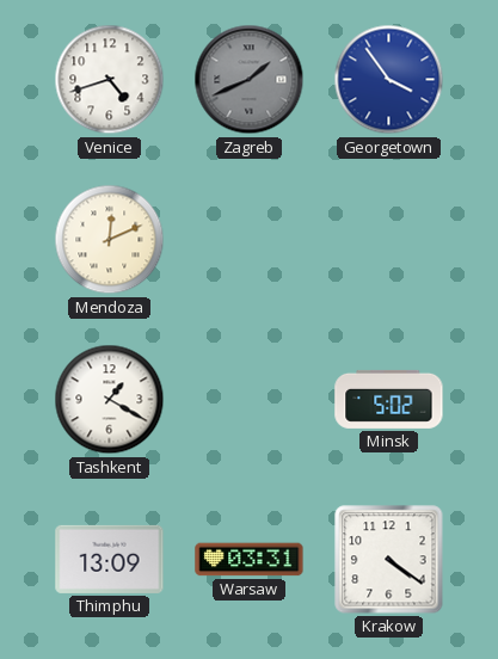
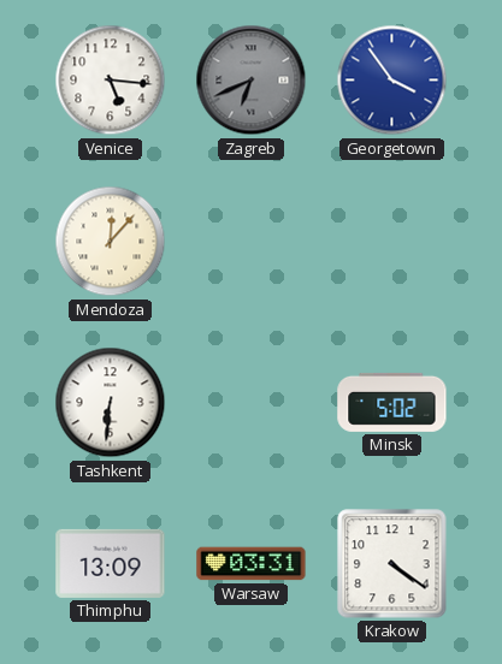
Venice: 4:42 -> 5:16 (111, 81)
Zagreb: 1:41 -> 6:41 (252, 81)
Mendoza: 12:11 -> 12:07 (111, 242)
Tashkent: 1:20 -> 6:31 (111, 403)
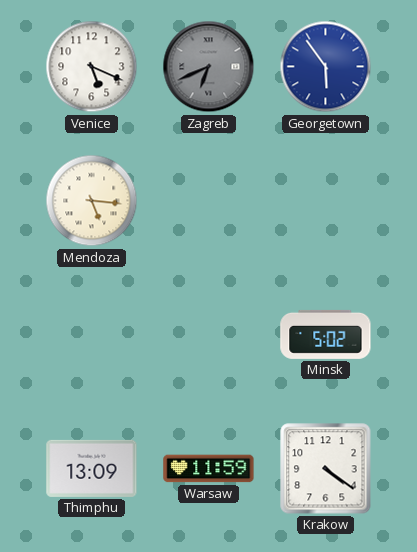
Venice: 5:16 -> 5:19 (92, 67)
Georgetown: 3:54 -> 5:54 (326, 67)
Mendoza: 12:07 -> 5:16 (92, 201)
Tashkent: 6:31 -> none (111, 403)
Warsaw: 03:31 -> 11:59 (209, 469)
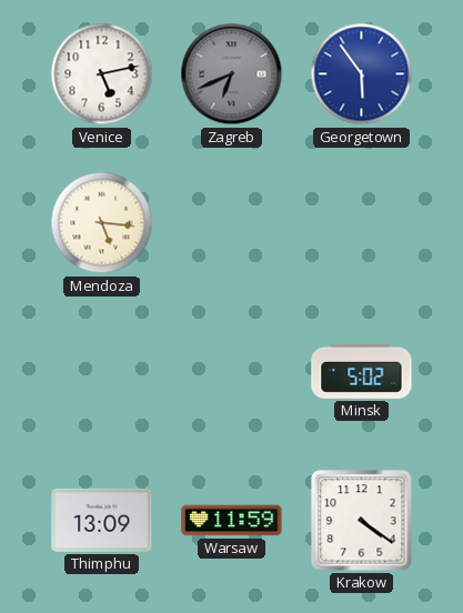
Venice: 5:19 -> 5:13 (102, 74)
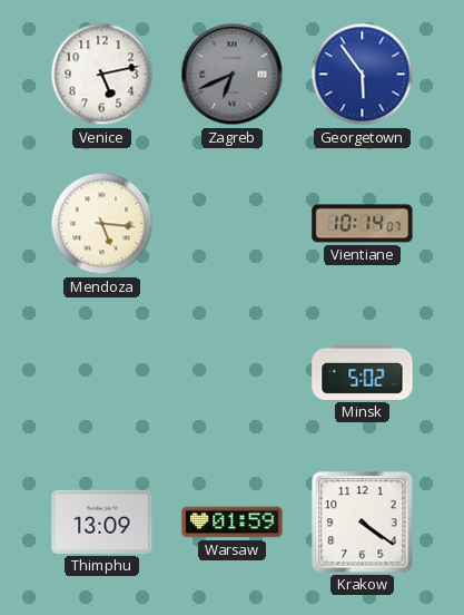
Vientiane: none -> 10:14 (363, 224)
Warsaw: 11:59 -> 01:59 (233, 523)
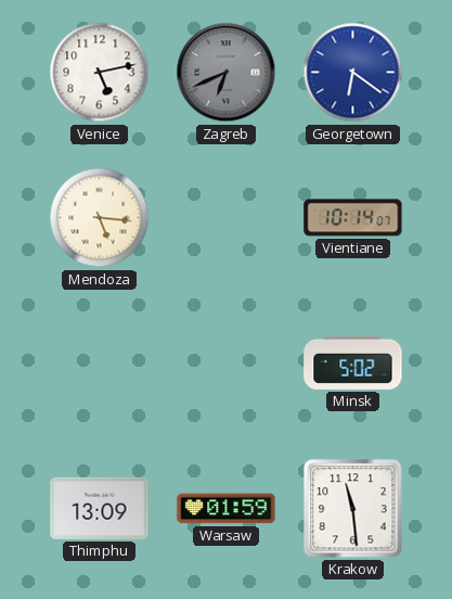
Georgetown: 5:54 -> 6:21 (353, 73)
Krakow: 4:21 -> 11:29 (353, 509)
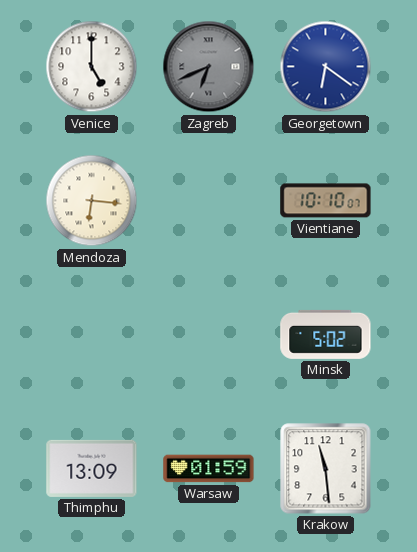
Venice: 5:13 -> 5:00 (92, 67)
Mendoza: 5:16 -> 6:16 (92, 201)
Vientiane: 10:14 -> 10:10 (326, 201)
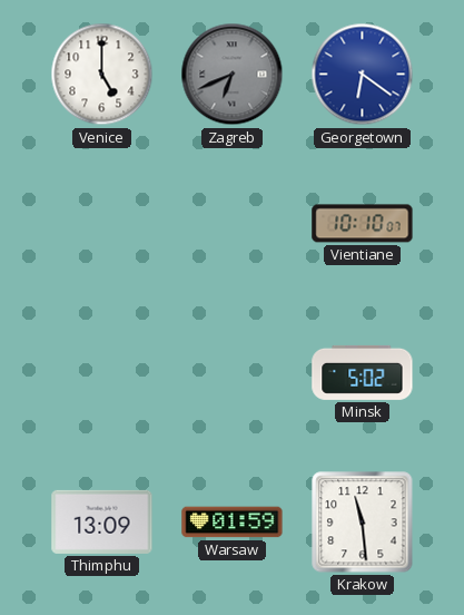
Mendoza: 6:16 -> none (92, 201)
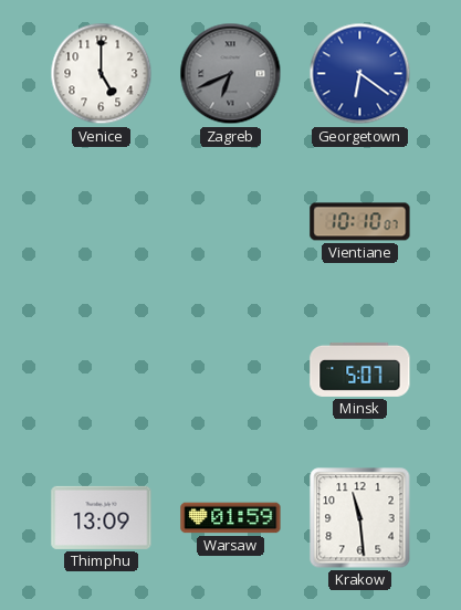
Minsk: 5:02 -> 5:07 (360, 369)
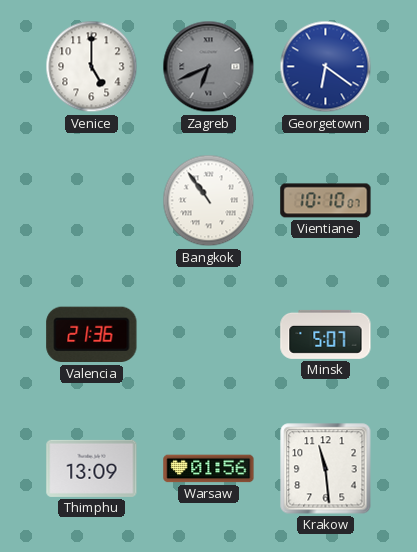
Bangkok: none -> 10:54 (209, 201)
Valencia: none -> 21:36 (92, 335)
Warsaw: 01:59 -> 01:56 (209, 469)
